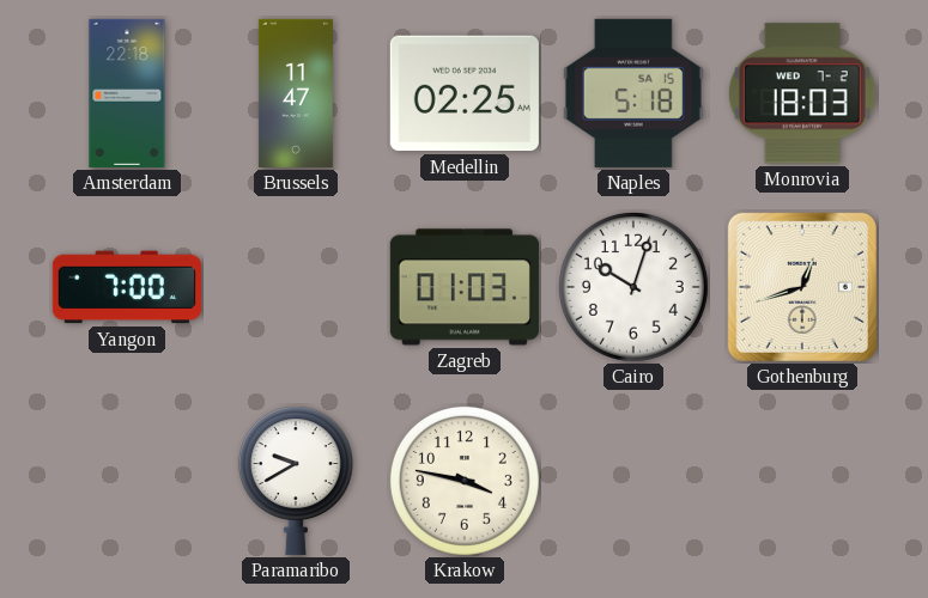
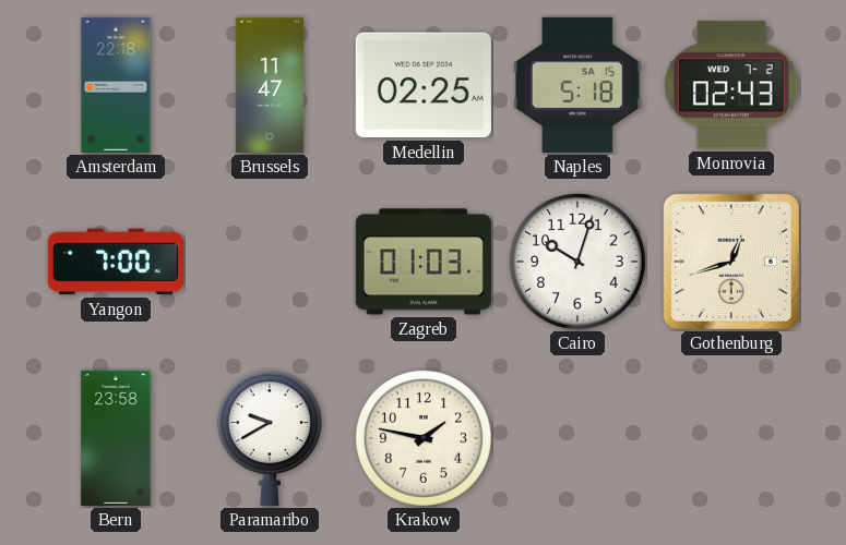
Monrovia: 18:03 -> 02:43 (731, 85)
Bern: none -> 23:58 (116, 438)
Krakow: 3:47 -> 1:47 (424, 438)
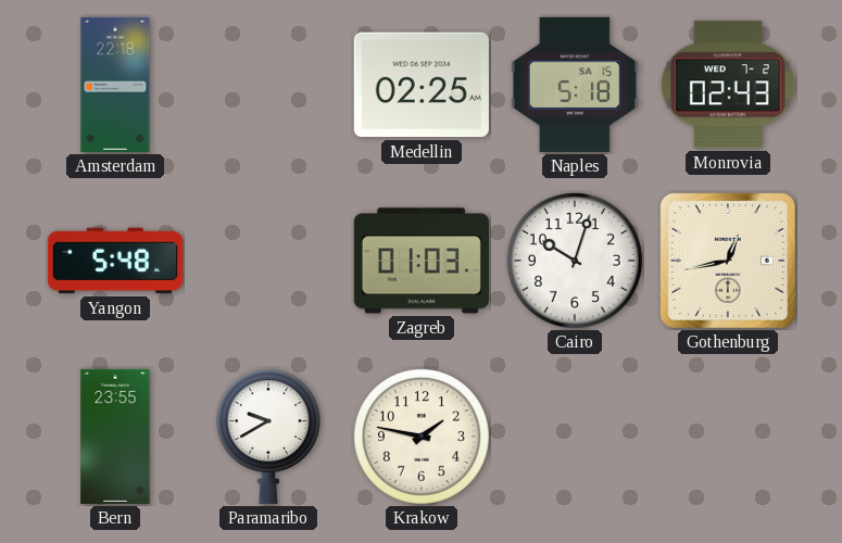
Brussels: 11:47 -> none (270, 85)
Yangon: 7:00 -> 5:48 (115, 261)
Gothenburg: 12:42 -> 12:43 (728, 261)
Bern: 23:58 -> 23:55 (115, 437)
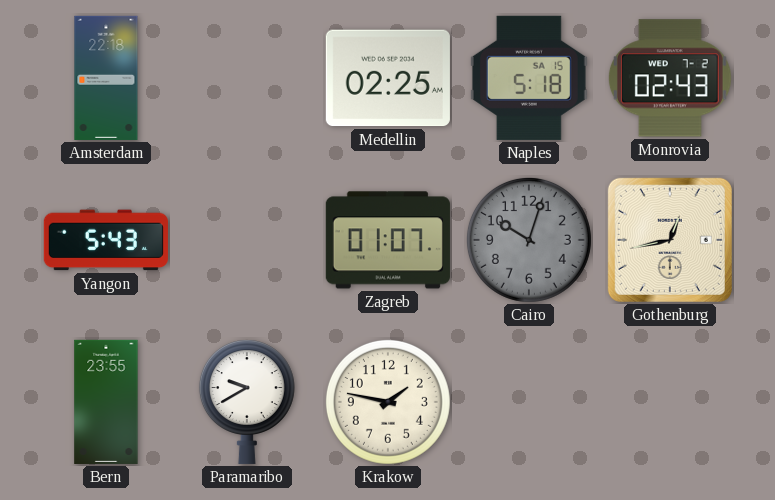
Yangon: 5:48 -> 5:43 (106, 240)
Zagreb: 01:03 -> 01:07 (388, 240)
Cairo dial: white -> grey (529, 240)
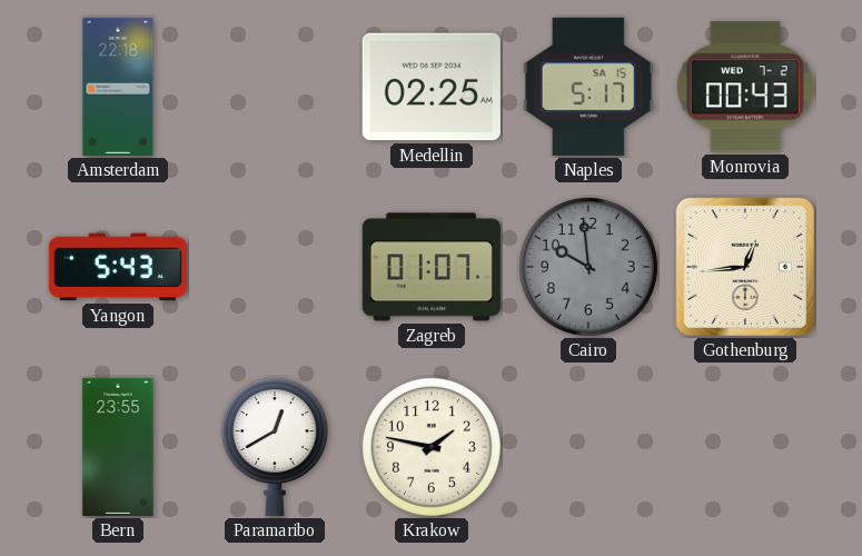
Naples: 5:18 -> 5:17 (588, 87)
Monrovia: 02:43 -> 00:43 (745, 87)
Cairo: 10:03 -> 9:59 (588, 267)
Gothenburg: 12:43 -> 12:44 (745, 267)
Paramaribo: 9:40 -> 12:40 (275, 447)
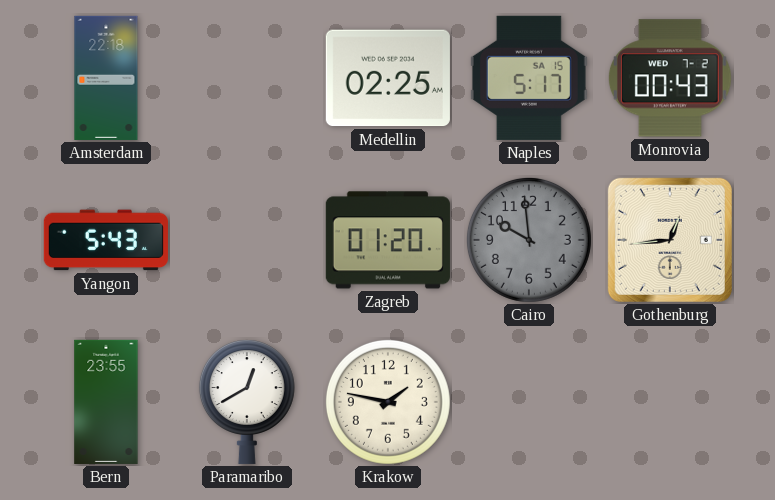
Zagreb: 01:07 -> 01:20 (388, 240)
